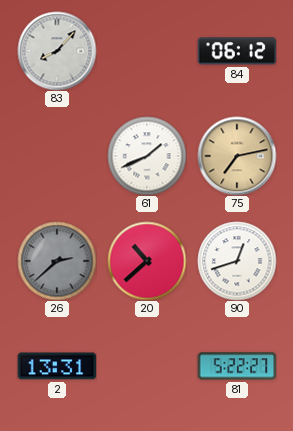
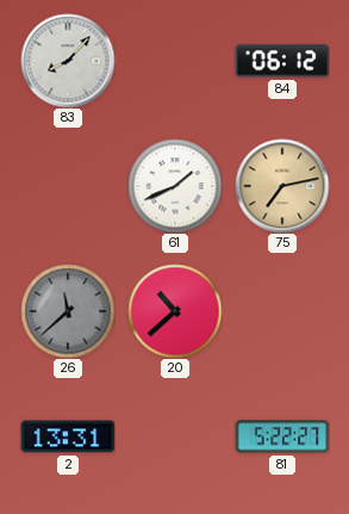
26: 2:38 -> 11:38 (68, 311)
90: 12:42 -> none (237, 261)
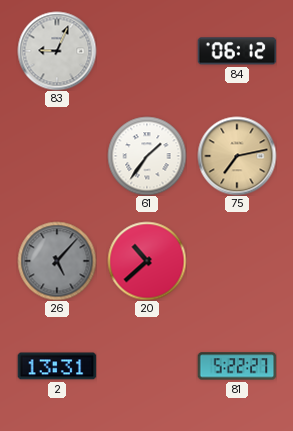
83: 8:07 -> 9:04 (57, 51)
61: 1:41 -> 1:36 (147, 156)
26: 11:38 -> 5:07 (57, 261)
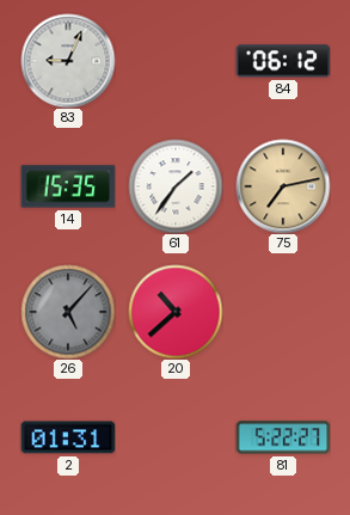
14: none -> 15:35 (68, 186)
2: 13:31 -> 01:31 (68, 437)
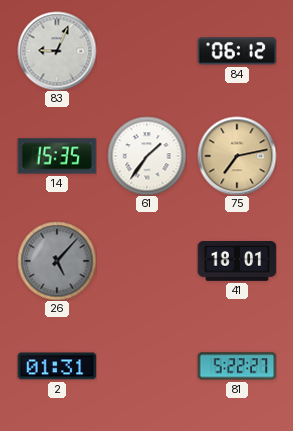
20: 10:38 -> none (176, 312)
41: none -> 18:01 (237, 262)
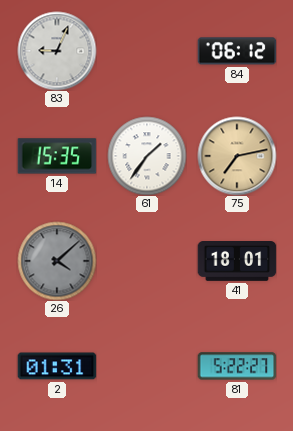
26: 5:07 -> 4:08 (57, 261)
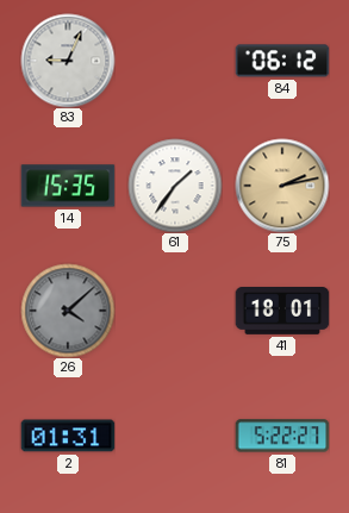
75: 7:13 -> 2:13 (282, 186)
